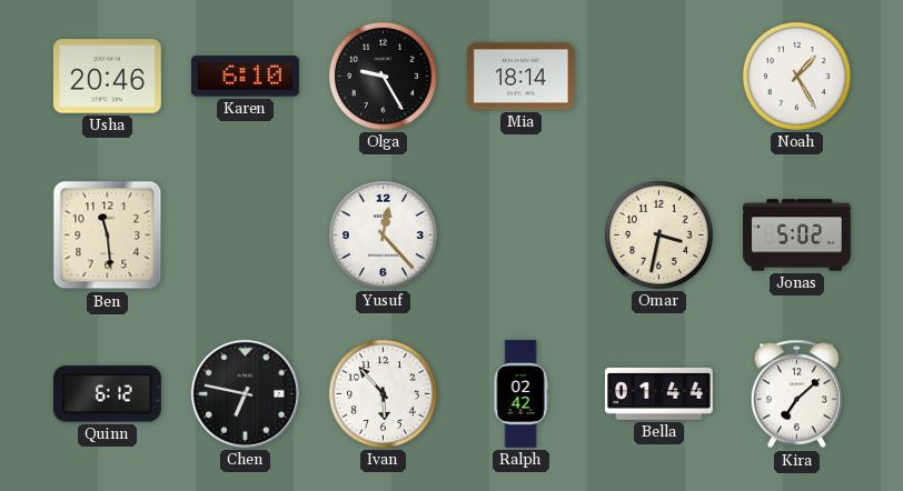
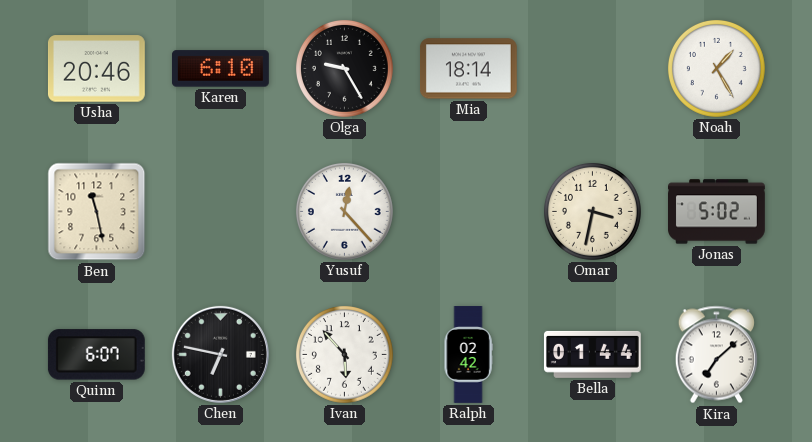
Ben: 11:29 -> 11:28 (97, 212)
Quinn: 6:12 -> 6:07 (96, 355)
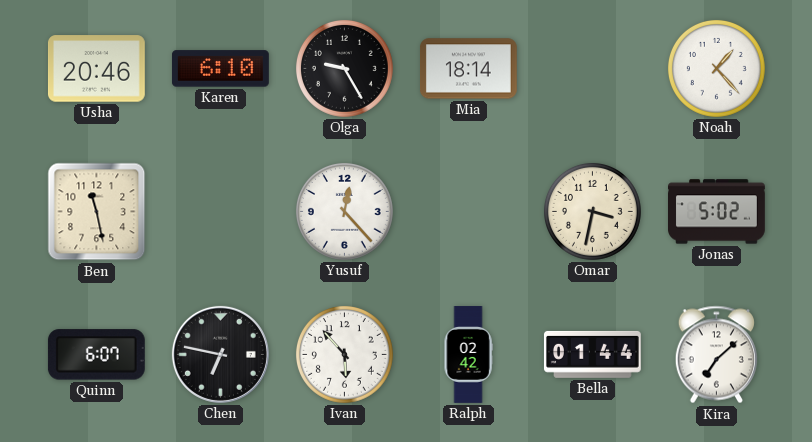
Noah: 1:25 -> 1:23 (716, 68)
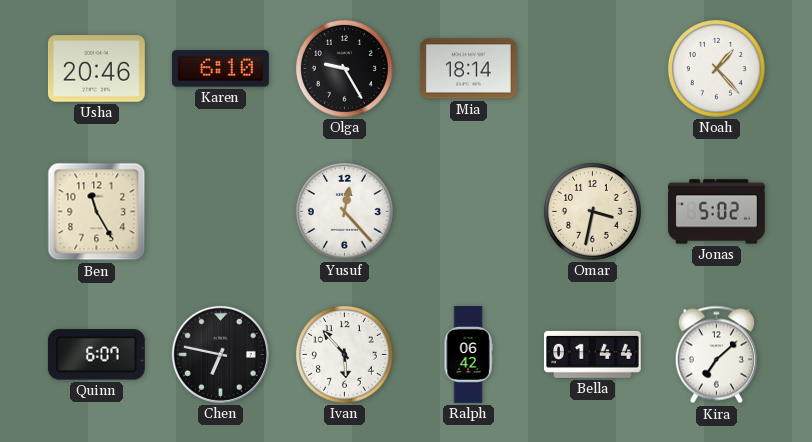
Ben: 11:28 -> 11:25 (97, 212)
Ralph: 02:42 -> 06:42 (468, 355)
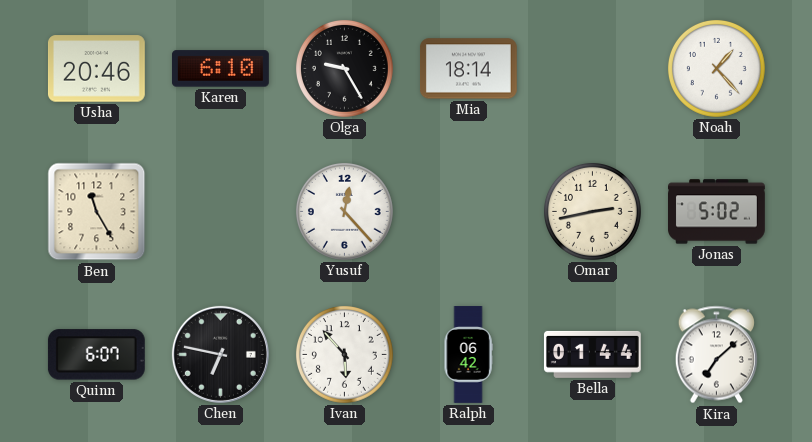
Omar: 3:32 -> 2:43 (592, 211)
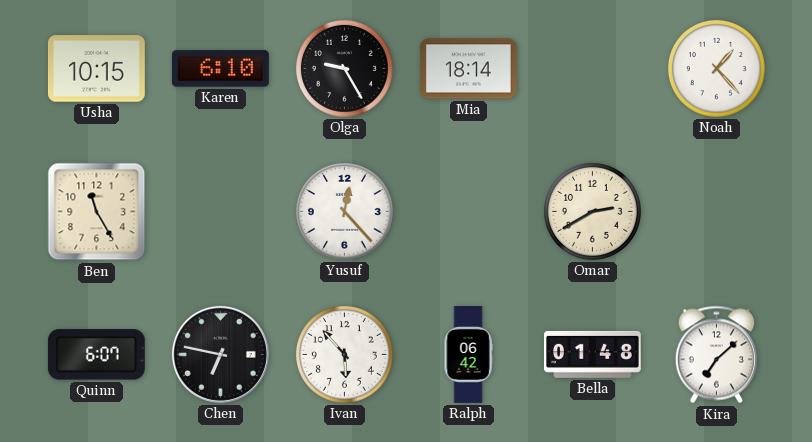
Usha: 20:46 -> 10:15 (96, 69)
Omar: 2:43 -> 2:40 (592, 211)
Jonas: 5:02 -> none (717, 212)
Bella: 01:44 -> 01:48 (592, 354)
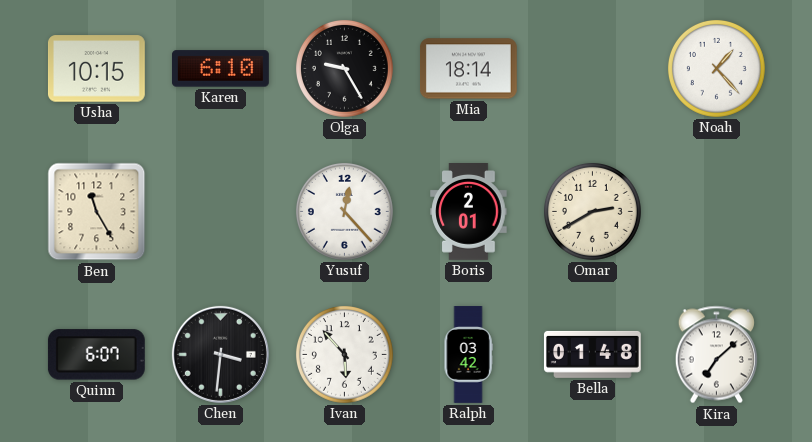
Boris: none -> 2:01 (469, 212)
Chen: 6:47 -> 3:31 (220, 354)
Ralph: 06:42 -> 03:42 (468, 355)
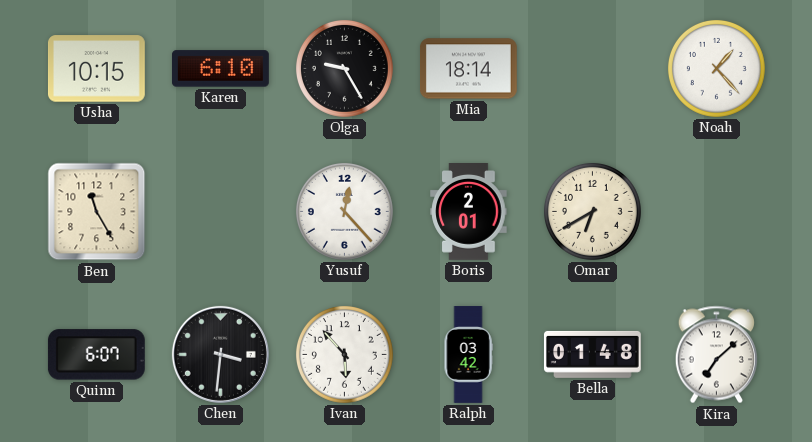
Omar: 2:40 -> 6:40 (592, 211)
